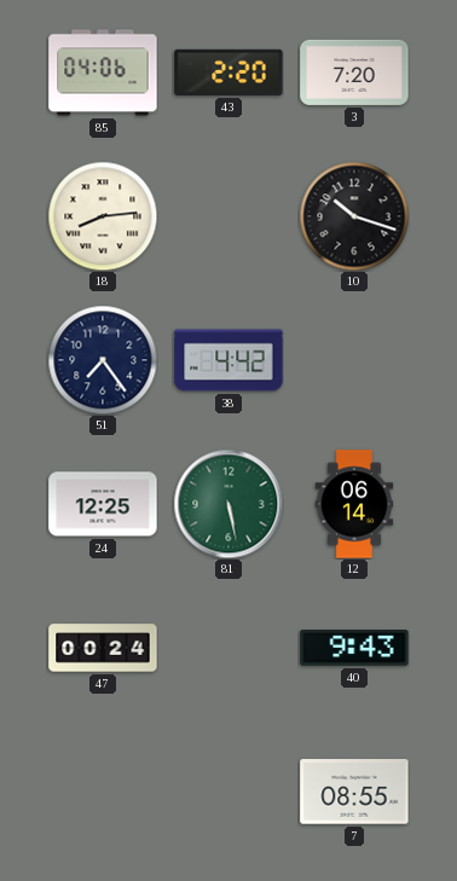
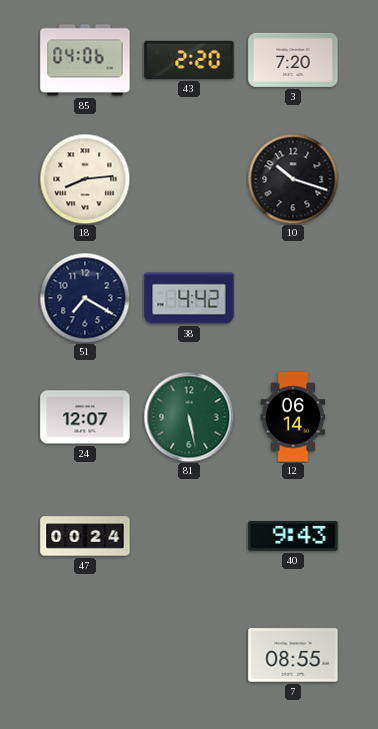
51: 7:24 -> 7:20 (85, 298)
24: 12:25 -> 12:07 (85, 417)
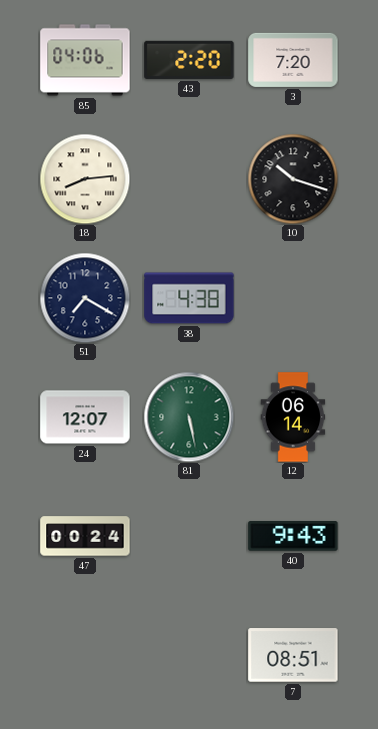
38: 4:42 -> 4:38 (189, 298)
7: 08:55 -> 08:51 (293, 655)
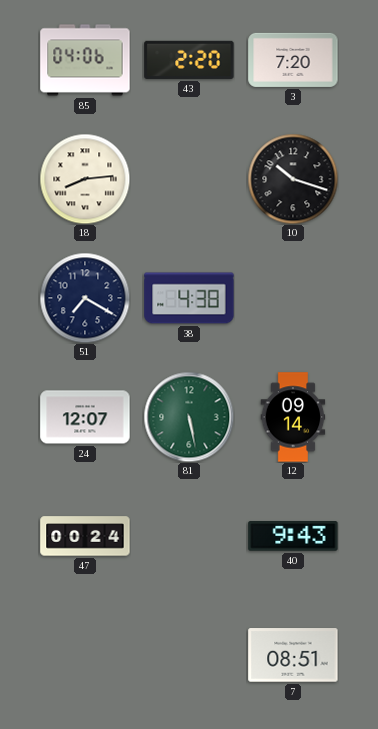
12: 06:14 -> 09:14 (293, 417)
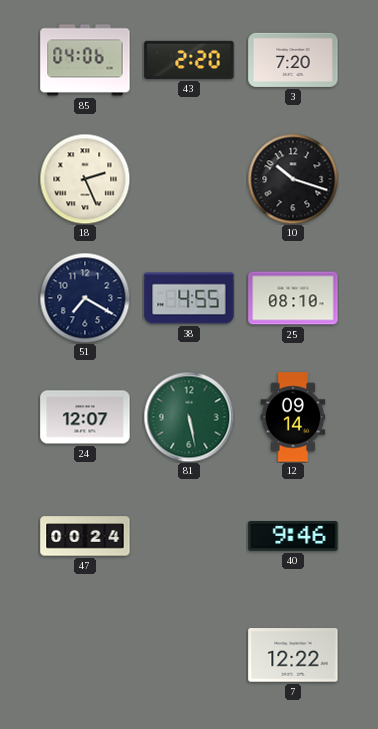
18: 8:14 -> 2:26 (85, 179)
38: 4:38 -> 4:55 (189, 298)
25: none -> 08:10 (293, 298)
40: 9:43 -> 9:46 (293, 537)
7: 08:51 -> 12:22 (293, 655)
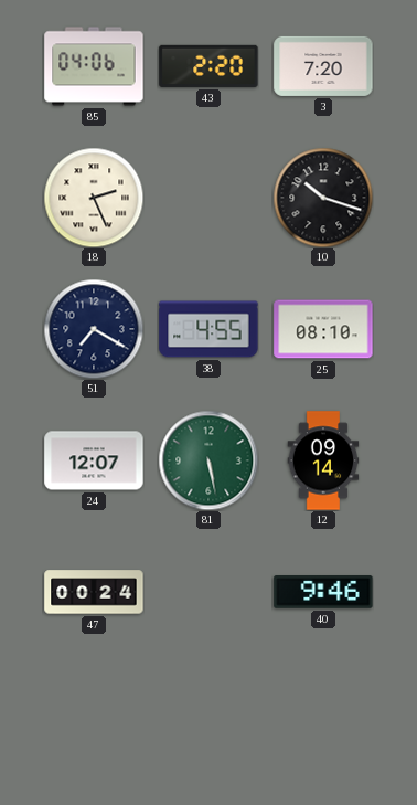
7: 12:22 -> none (293, 655)
